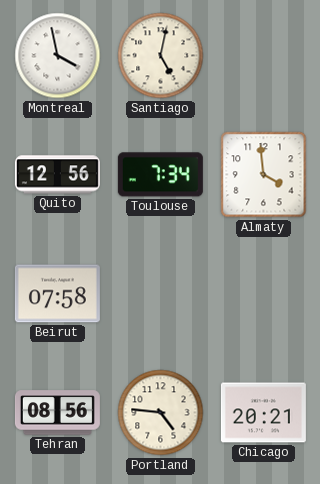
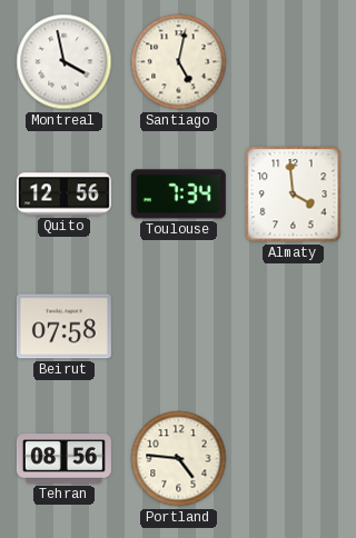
Chicago: 20:21 -> none (263, 413)
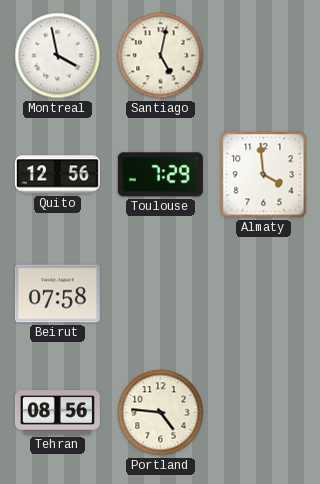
Toulouse: 7:34 -> 7:29 (160, 175)
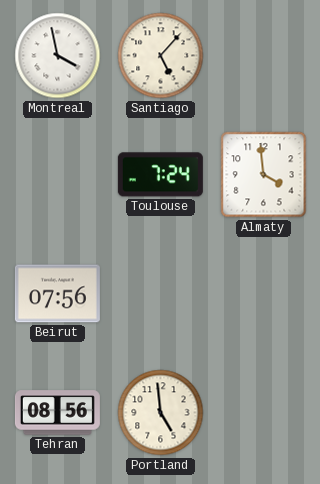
Santiago: 5:02 -> 5:07 (161, 56)
Quito: 12:56 -> none (57, 175)
Toulouse: 7:29 -> 7:24 (160, 175)
Beirut: 07:58 -> 07:56 (57, 294)
Portland: 4:46 -> 4:59 (161, 413)
